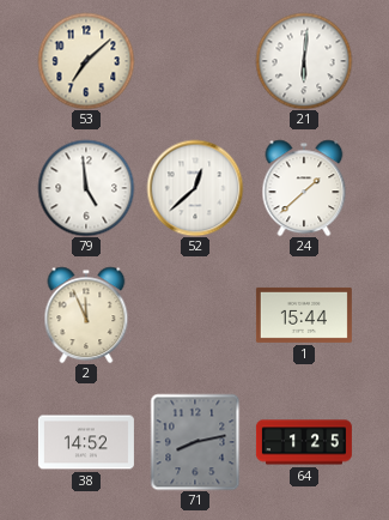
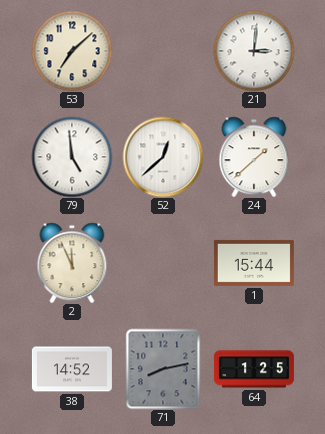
21: 6:01 -> 3:01 (254, 51)
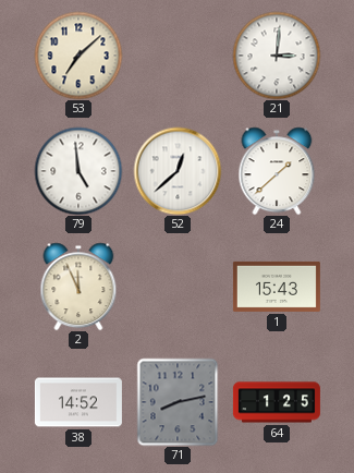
1: 15:44 -> 15:43 (277, 287)
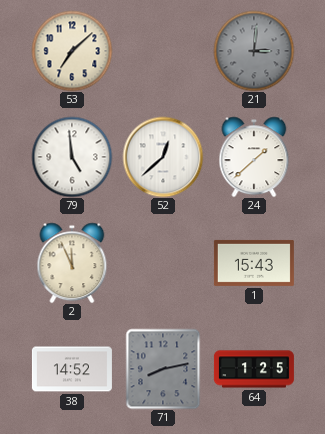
21 dial: white -> grey (254, 51)
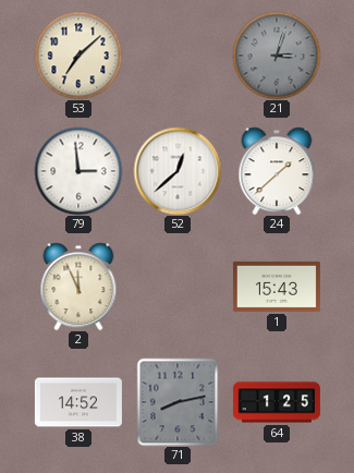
21: 3:01 -> 3:03 (277, 56)
79: 4:59 -> 2:59 (78, 171)
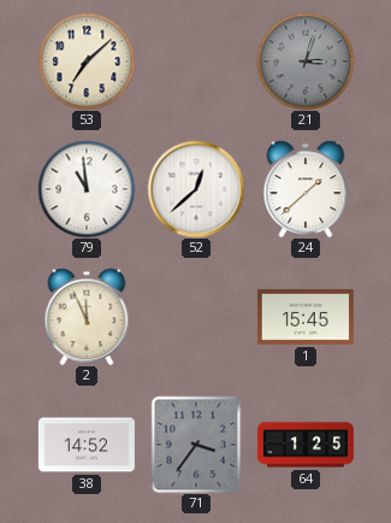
79: 2:59 -> 10:59 (87, 189)
1: 15:43 -> 15:45 (306, 317)
71: 8:13 -> 3:36 (196, 445)
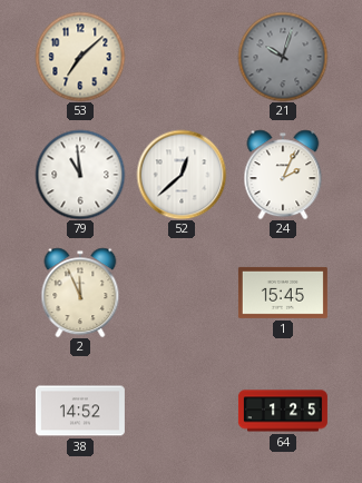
21: 3:03 -> 10:03 (283, 57)
24: 1:38 -> 2:04 (283, 175)
71: 3:36 -> none (196, 445)
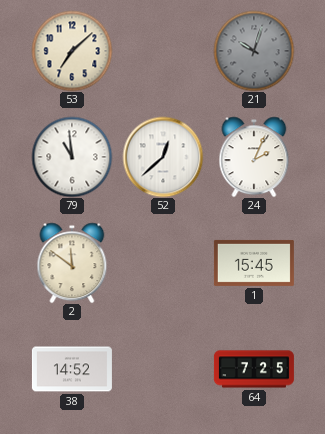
2: 11:56 -> 11:51 (72, 263)
64: 1:25 -> 7:25 (254, 369)
